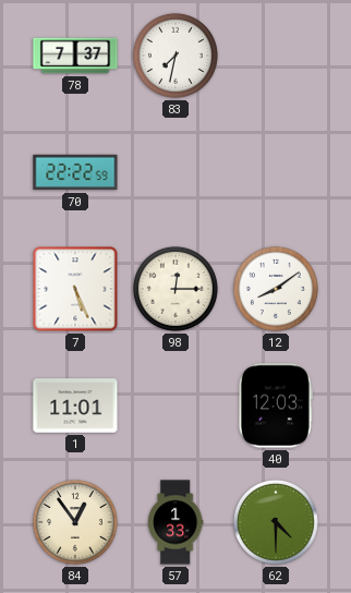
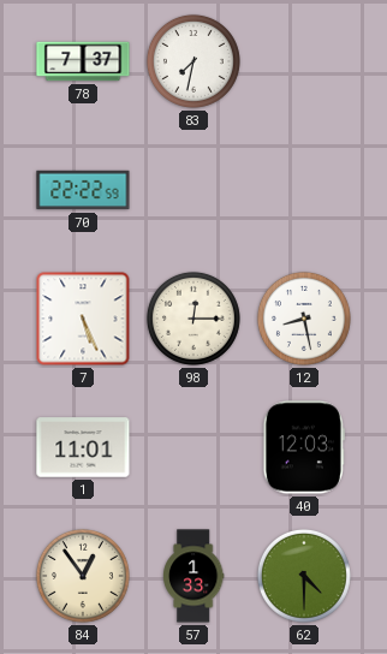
12: 8:09 -> 8:28 (304, 319)
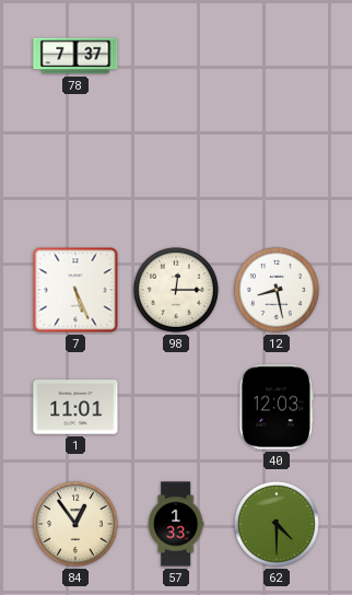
83: 7:32 -> none (194, 61)
70: 22:22 -> none (83, 190)
